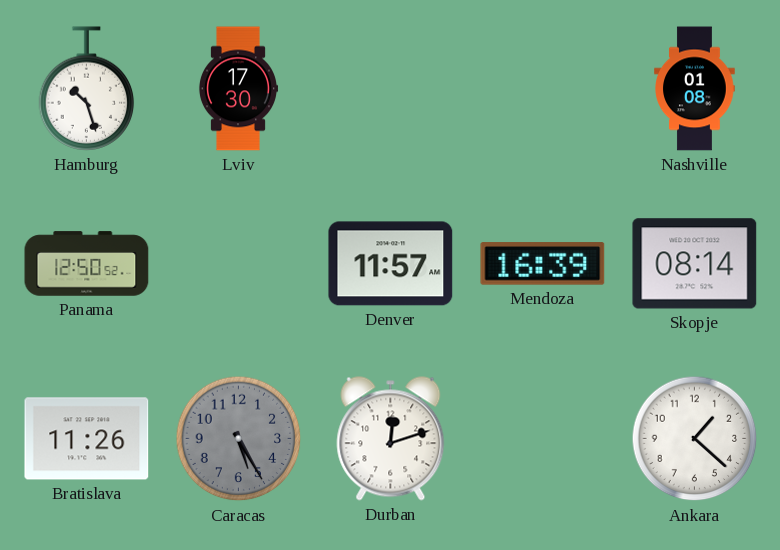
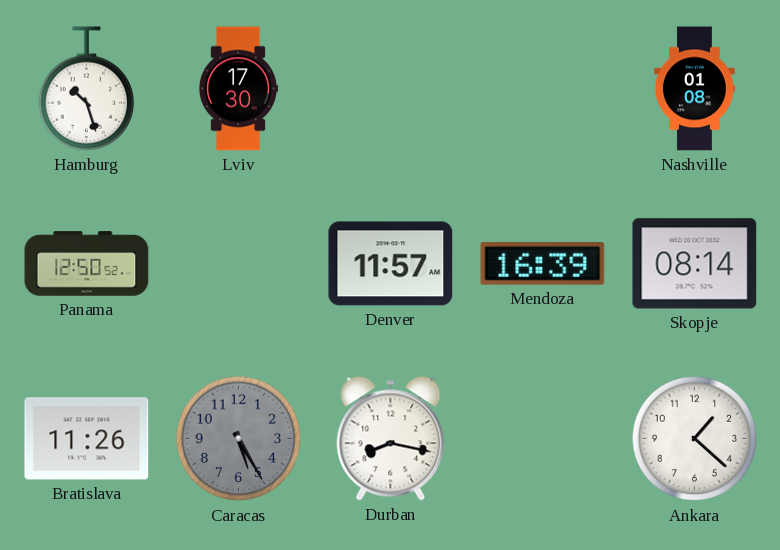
Durban: 12:12 -> 8:17 (391, 439)
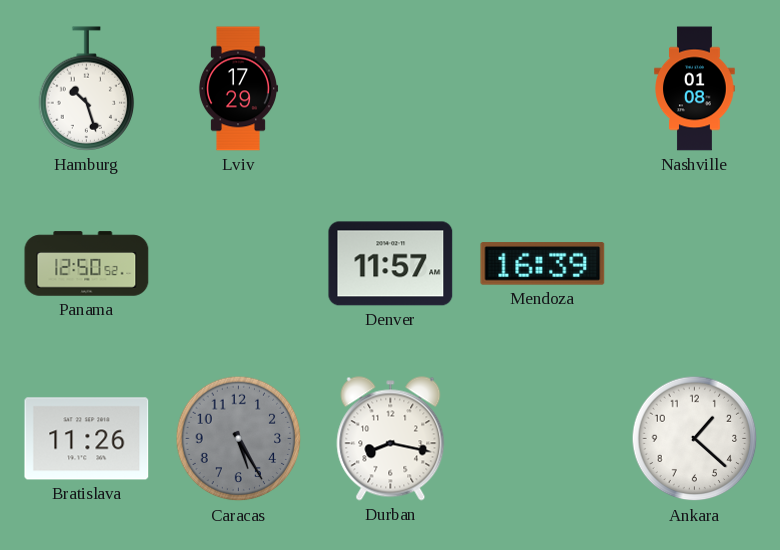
Lviv: 17:30 -> 17:29 (237, 89)
Skopje: 08:14 -> none (695, 264)
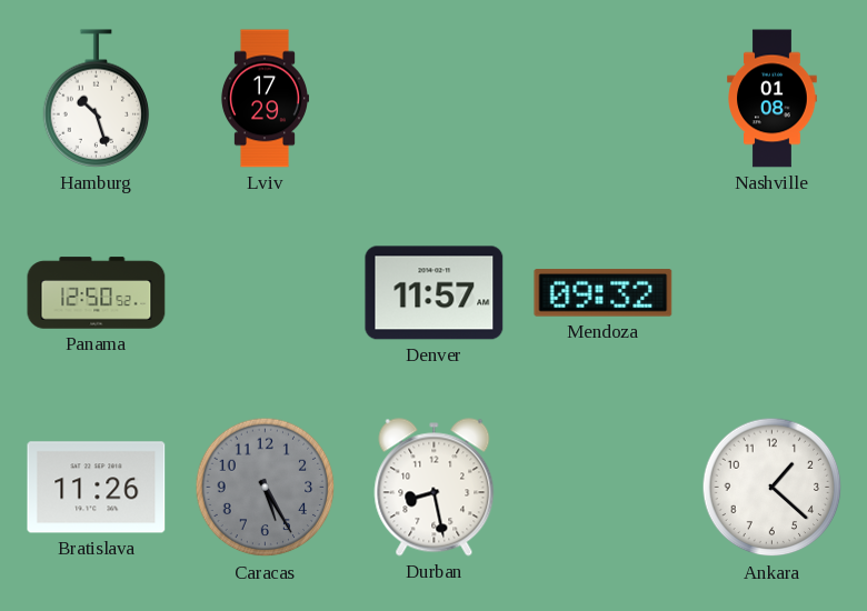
Mendoza: 16:39 -> 09:32 (604, 293)
Durban: 8:17 -> 8:28 (435, 488)
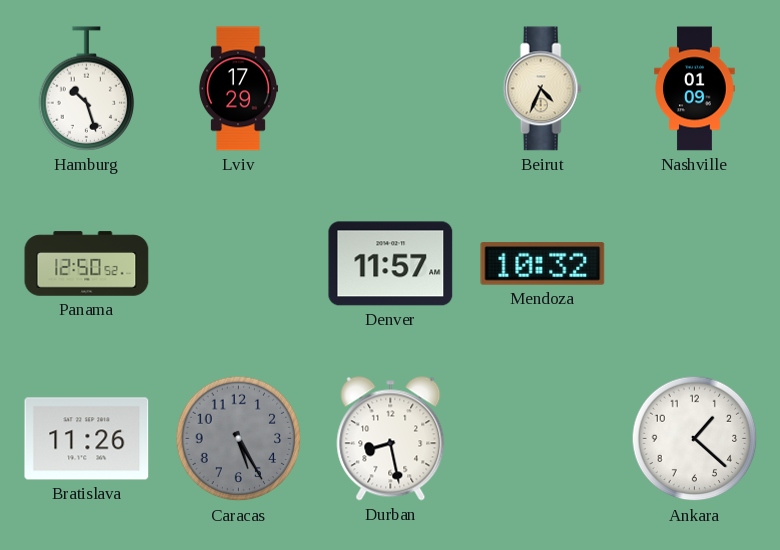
Beirut: none -> 4:34 (542, 89)
Nashville: 01:08 -> 01:09 (695, 89)
Mendoza: 09:32 -> 10:32 (543, 264)
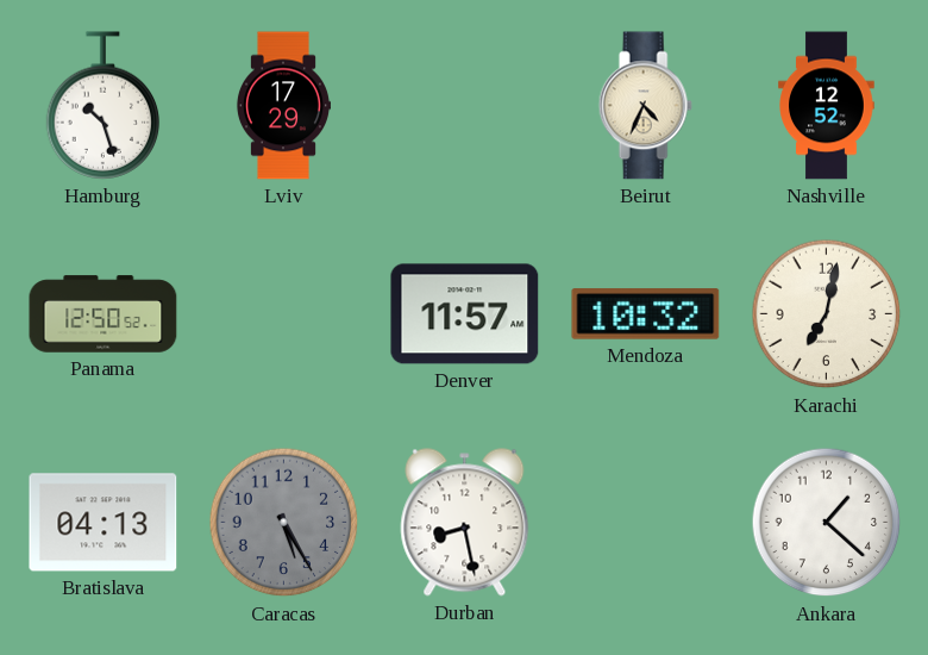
Nashville: 01:09 -> 12:52 (827, 106)
Karachi: none -> 7:02 (827, 314)
Bratislava: 11:26 -> 04:13 (104, 523)
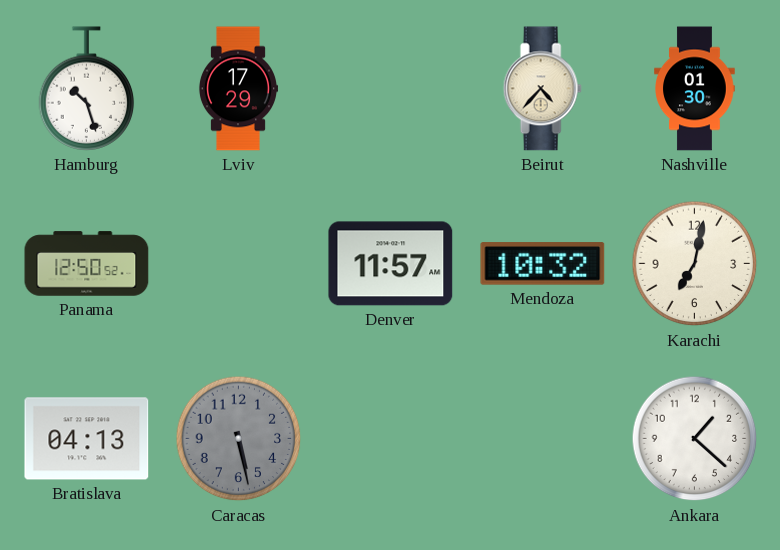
Beirut: 4:34 -> 4:37 (542, 89)
Nashville: 12:52 -> 01:30 (695, 89)
Caracas: 5:25 -> 5:28 (239, 439)
Durban: 8:28 -> none (465, 523)
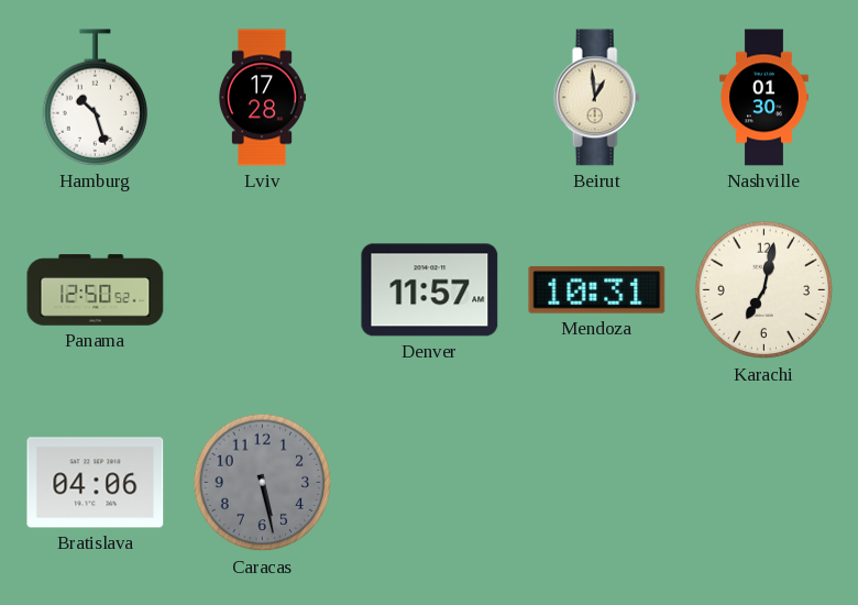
Lviv: 17:29 -> 17:28 (261, 98)
Beirut: 4:37 -> 12:59 (596, 98)
Mendoza: 10:32 -> 10:31 (597, 290)
Bratislava: 04:13 -> 04:06 (96, 483)
Ankara: 1:22 -> none (695, 439)
